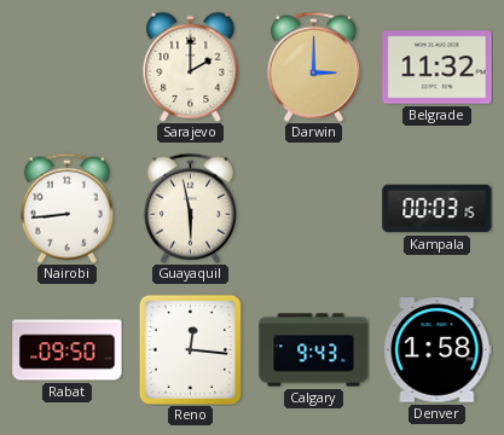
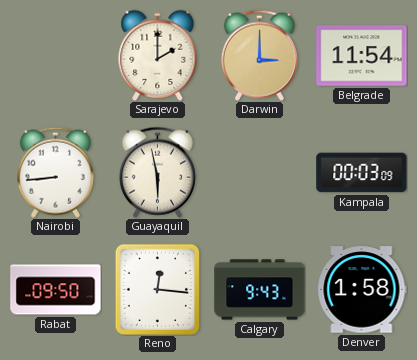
Belgrade: 11:32 -> 11:54 (362, 56)
Kampala: 00:03:15 -> 00:03:09 (362, 173)
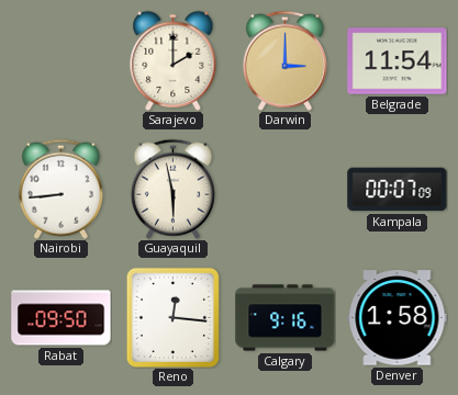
Kampala: 00:03 -> 00:07 (398, 190)
Calgary: 9:43 -> 9:16 (286, 318)
